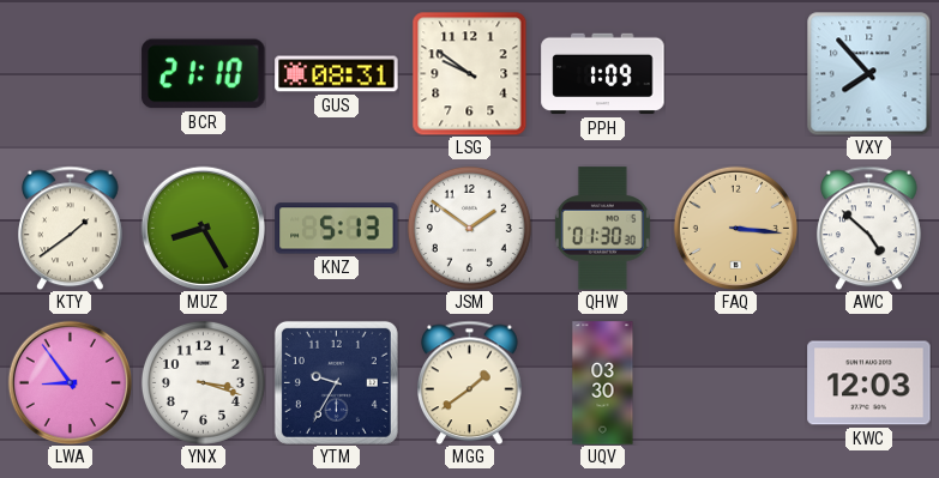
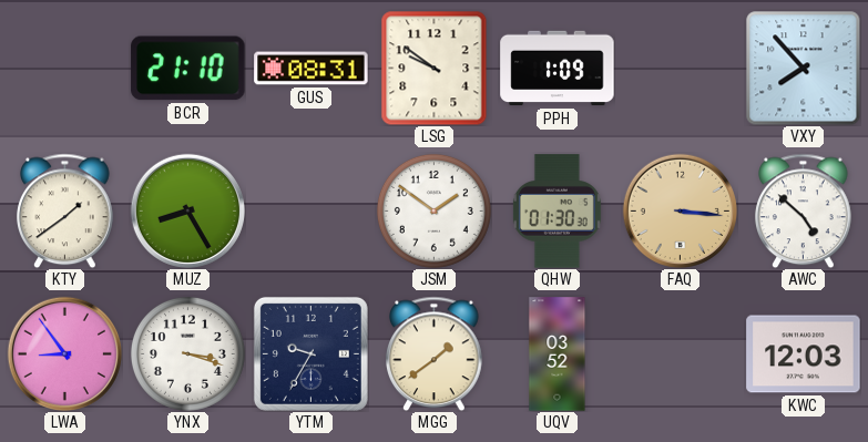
KNZ: 5:13 -> none (337, 229)
UQV: 03:30 -> 03:52 (558, 354)
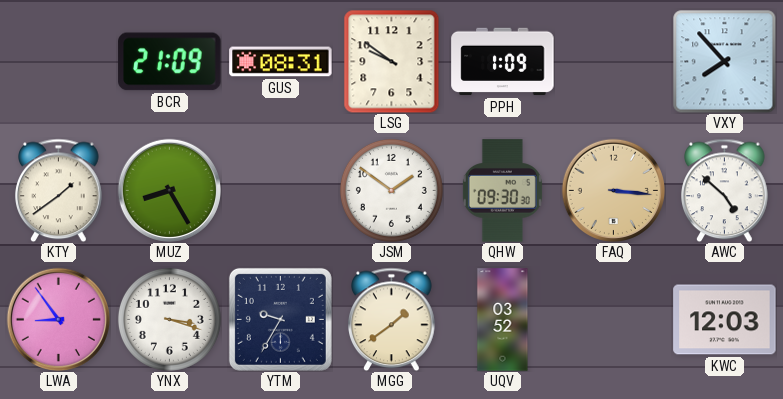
BCR: 21:10 -> 21:09 (170, 62)
QHW: 01:30 -> 09:30 (502, 191)
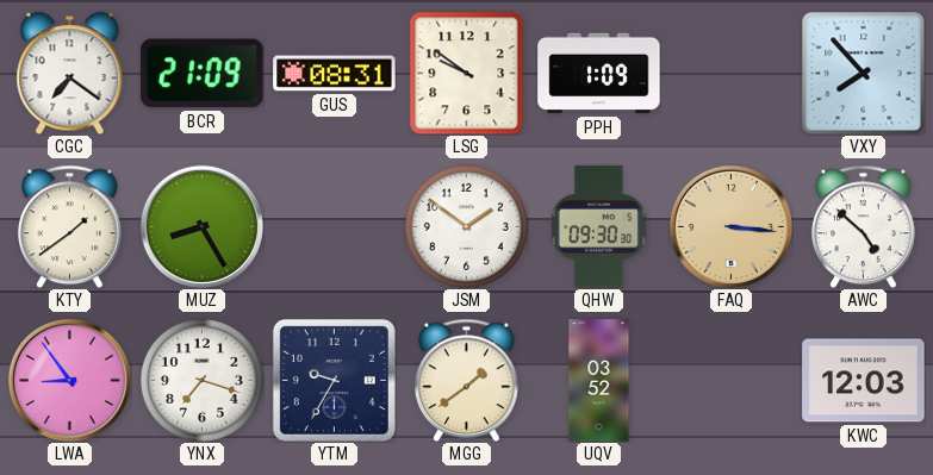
CGC: none -> 7:21 (70, 73)
YNX: 3:18 -> 7:18 (201, 380)
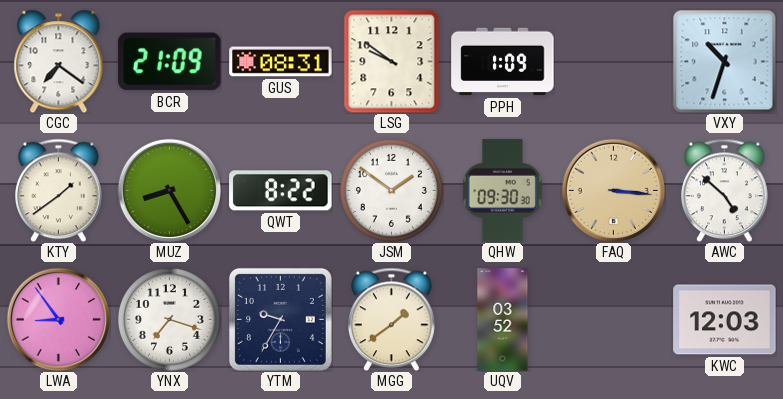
VXY: 7:53 -> 10:33 (724, 61)
QWT: none -> 8:22 (281, 191)
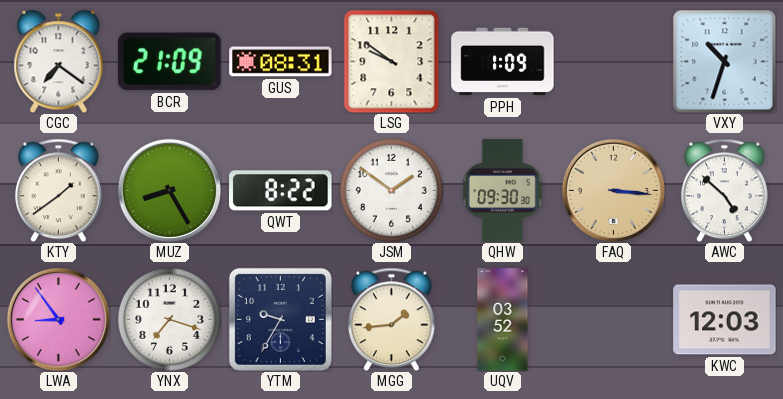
MGG: 1:39 -> 1:44 (392, 319)
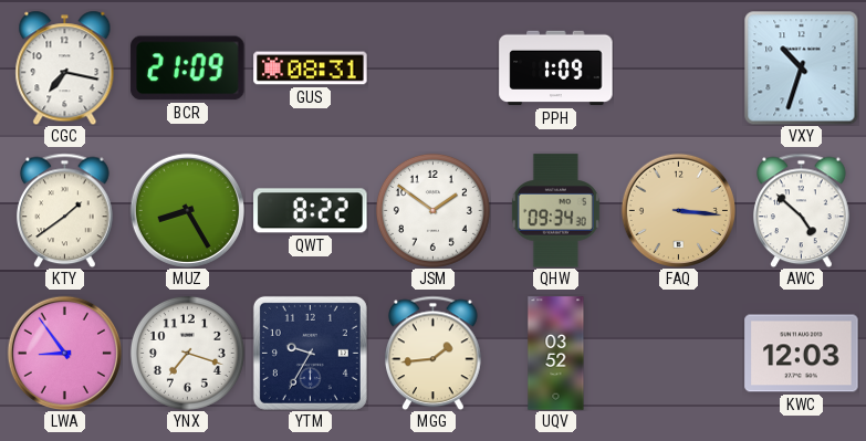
CGC: 7:21 -> 7:17 (65, 67)
LSG: 9:51 -> none (392, 61)
QHW: 09:30 -> 09:34 (555, 211)
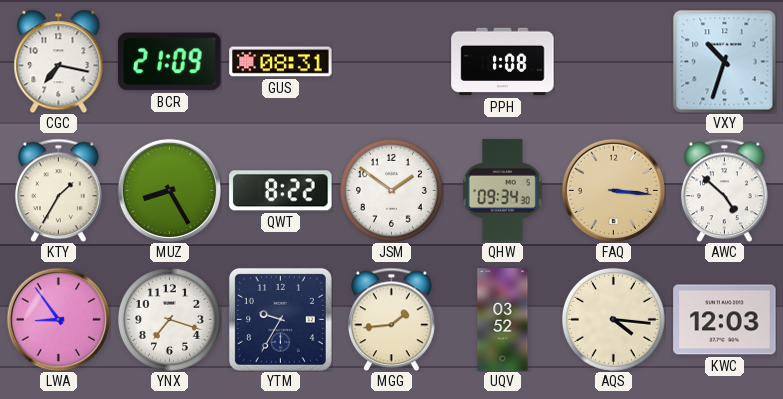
PPH: 1:09 -> 1:08 (503, 62)
KTY: 1:39 -> 1:35 (59, 190)
AQS: none -> 4:16 (613, 319)
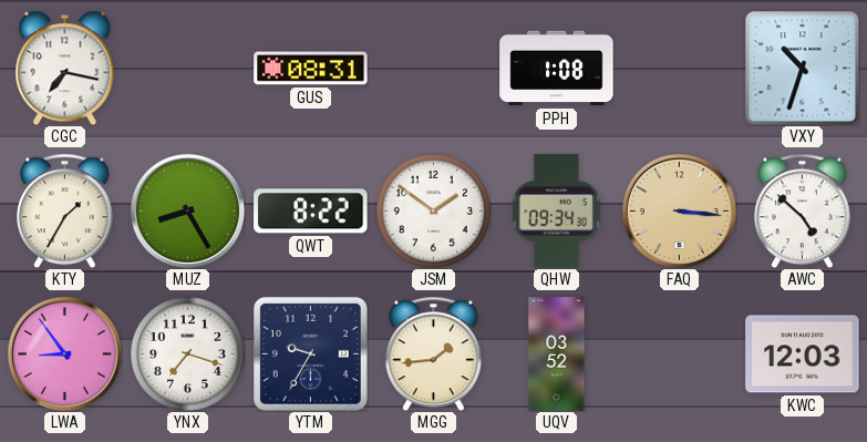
BCR: 21:09 -> none (170, 62)
AQS: 4:16 -> none (613, 319)
